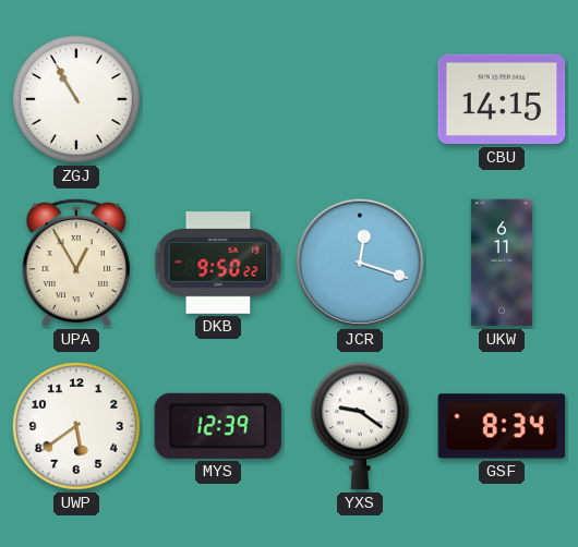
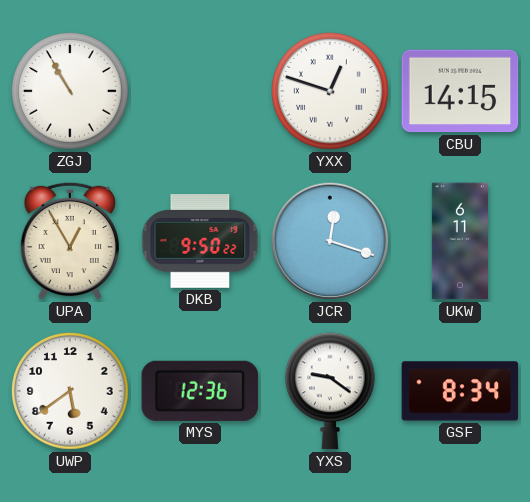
YXX: none -> 12:48 (330, 91)
MYS: 12:39 -> 12:36 (200, 391)
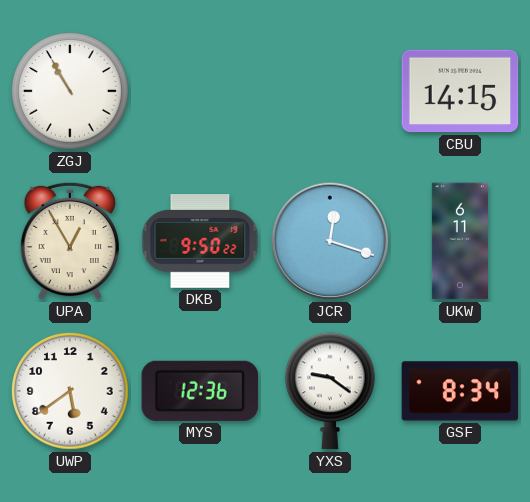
YXX: 12:48 -> none (330, 91)
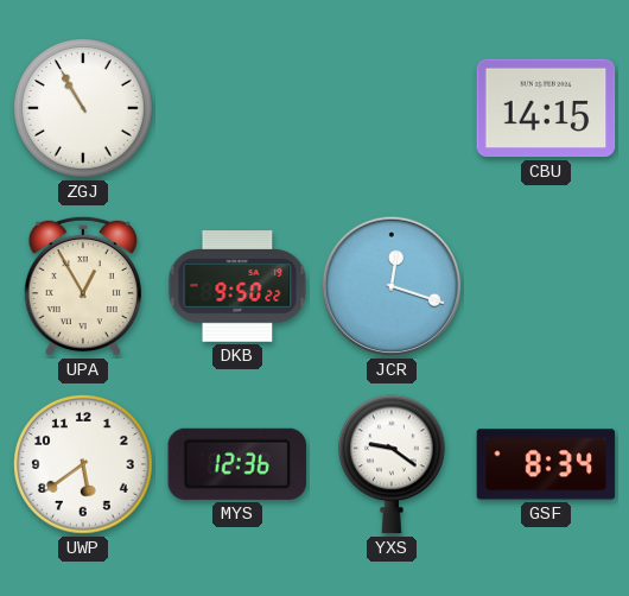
UKW: 6:11 -> none (460, 241)
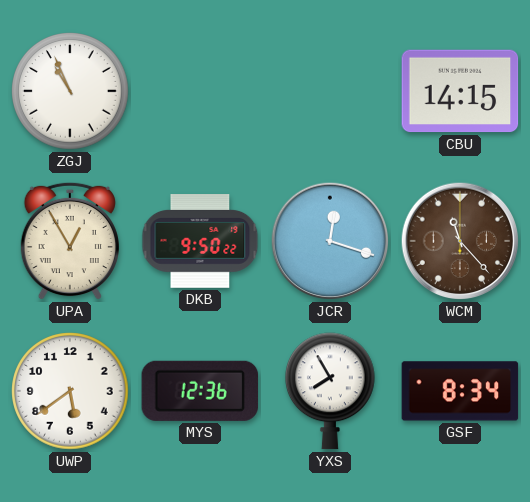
ZGJ: 10:55 -> 10:56 (70, 91)
WCM: none -> 11:23 (460, 241)
YXS: 9:21 -> 7:55 (331, 391)
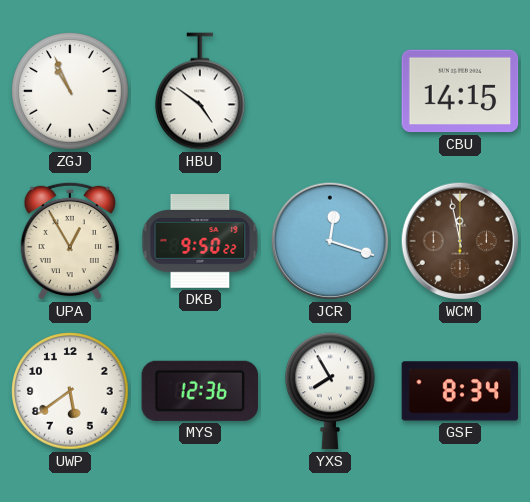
HBU: none -> 4:51 (201, 91)
WCM: 11:23 -> 11:58 (460, 241)
